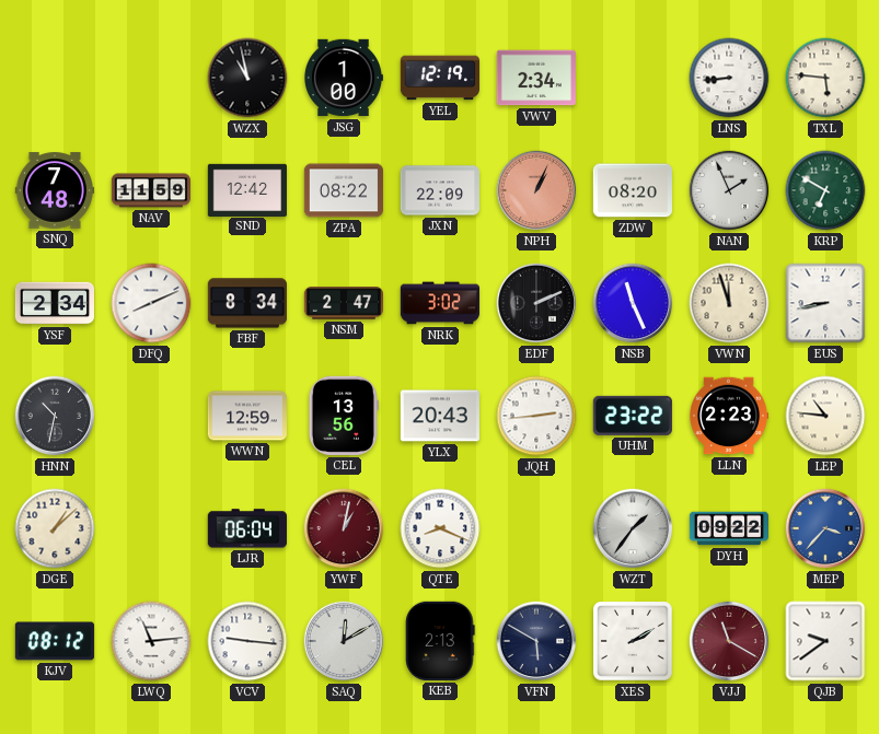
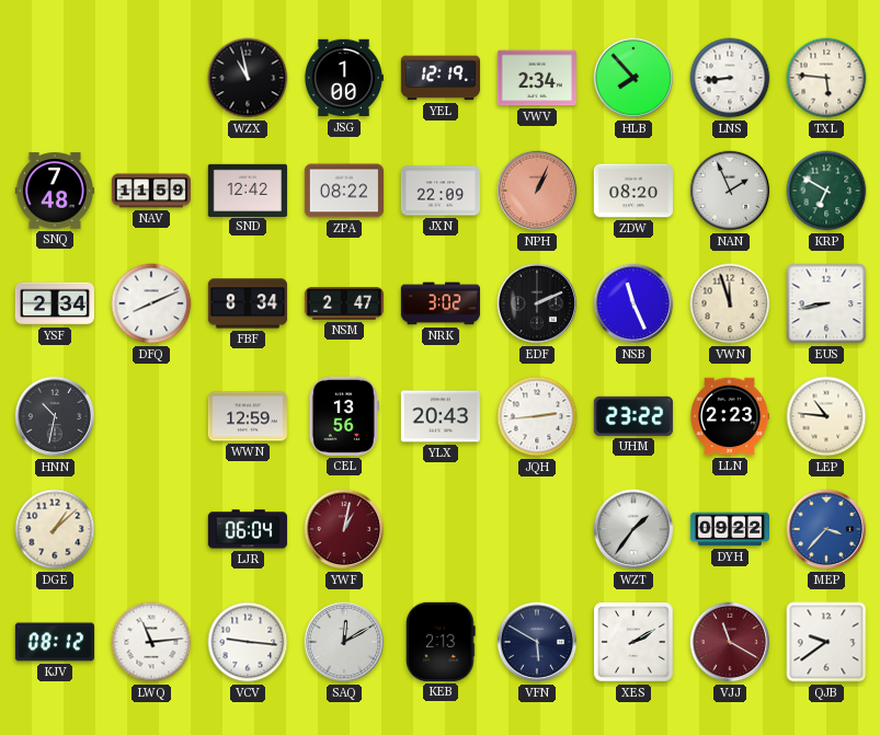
HLB: none -> 7:53 (633, 78)
QTE: 8:19 -> none (440, 528)
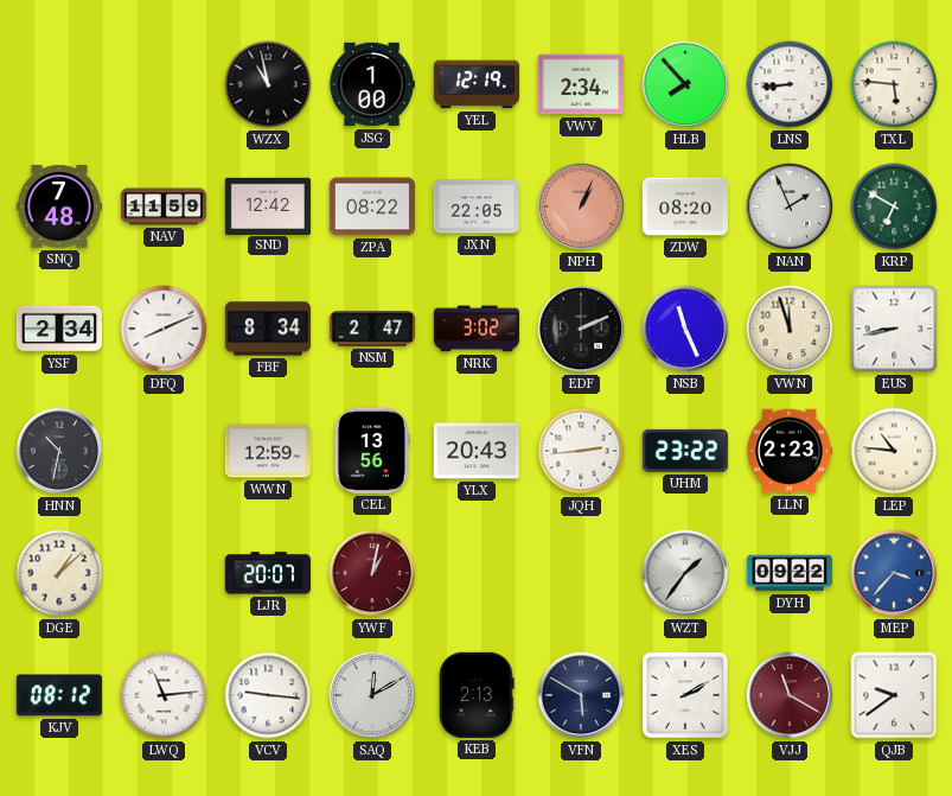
JXN: 22:09 -> 22:05 (475, 206)
LJR: 06:04 -> 20:07 (268, 573)
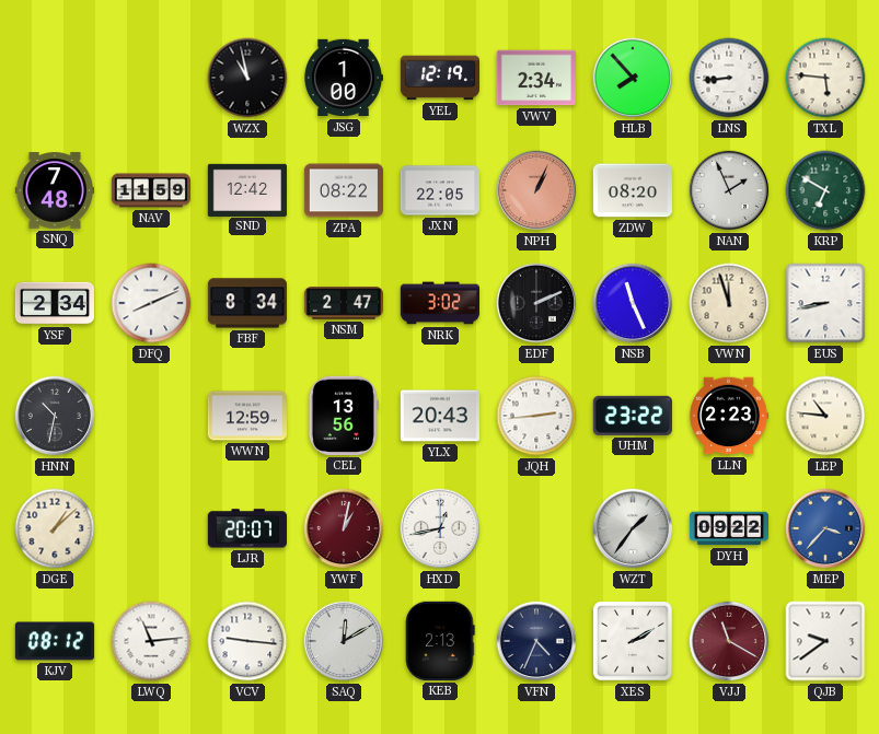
HXD: none -> 12:43 (440, 528)
VFN: 5:50 -> 4:34 (536, 641)
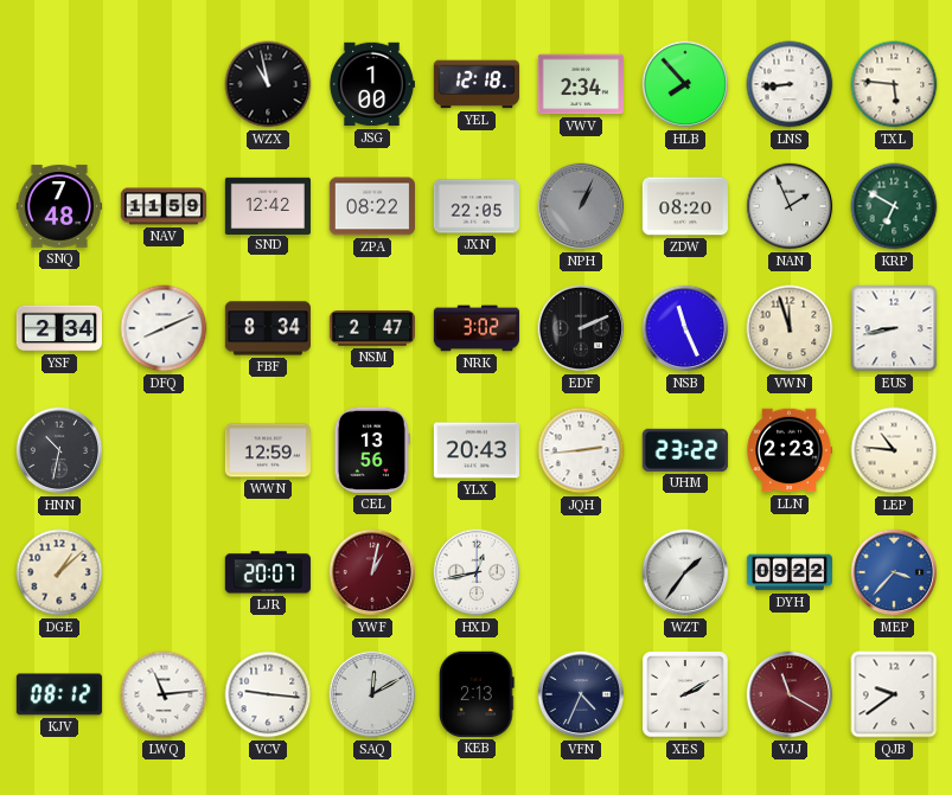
YEL: 12:19 -> 12:18 (475, 84)
NPH dial: salmon -> grey (581, 206)
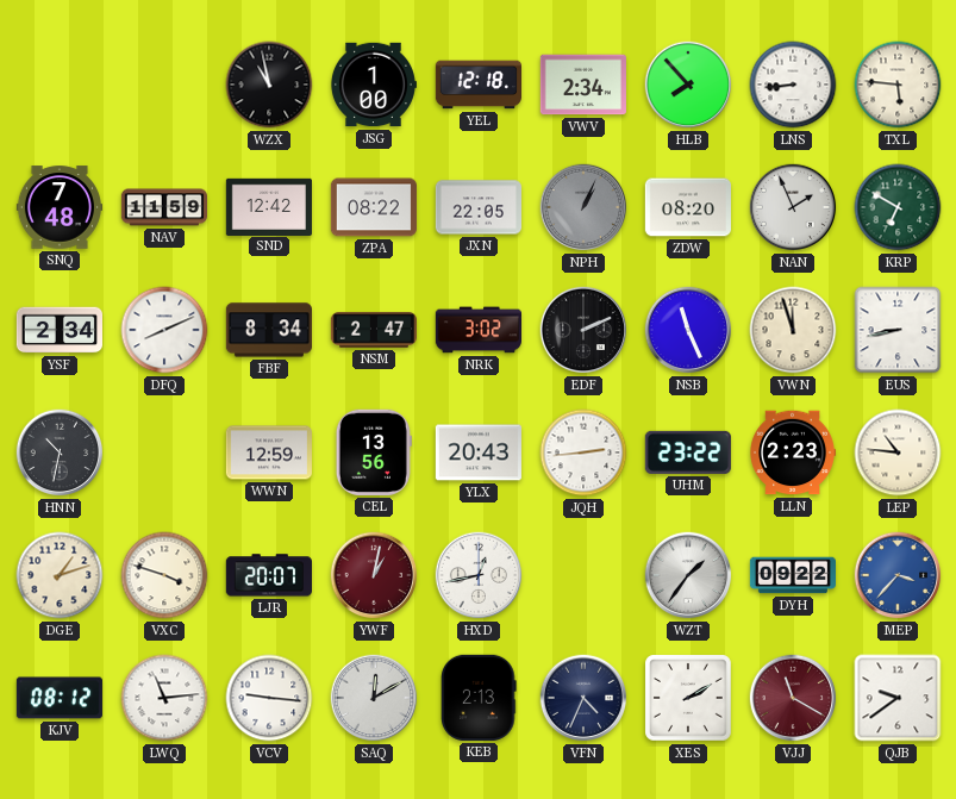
DGE: 1:08 -> 1:12 (60, 575)
VXC: none -> 3:48 (164, 575)
